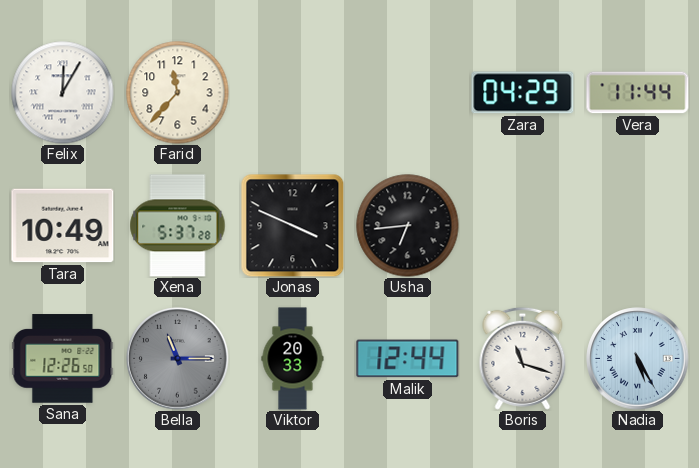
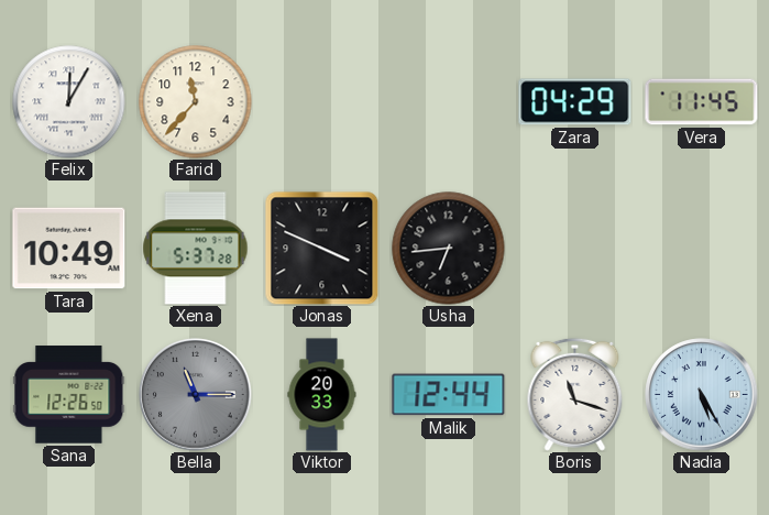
Vera: 11:44 -> 11:45 (702, 102)
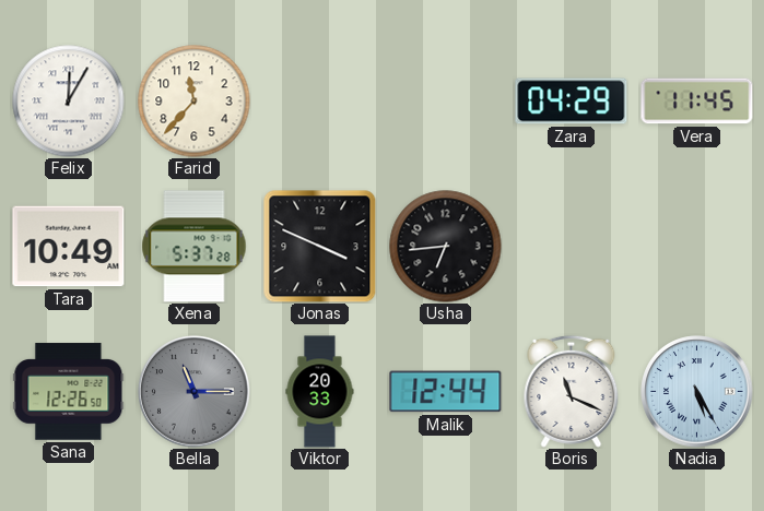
Boris: 11:18 -> 11:19 (572, 391)
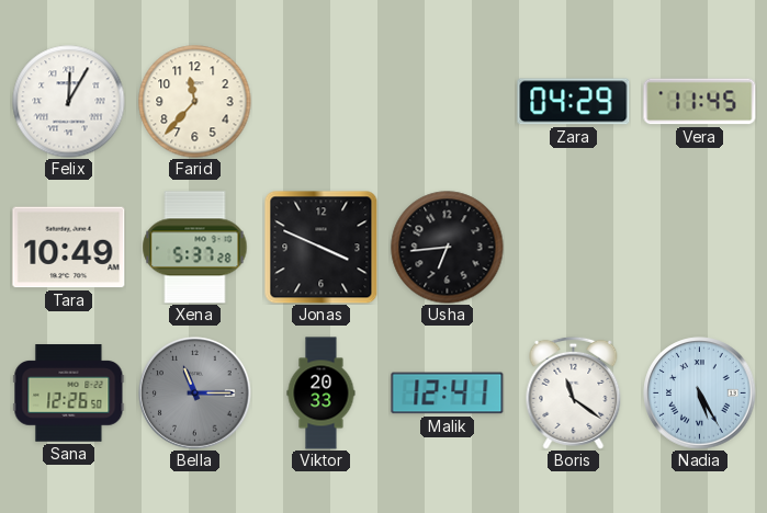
Malik: 12:44 -> 12:41 (448, 394)
Boris: 11:19 -> 11:21 (574, 392)
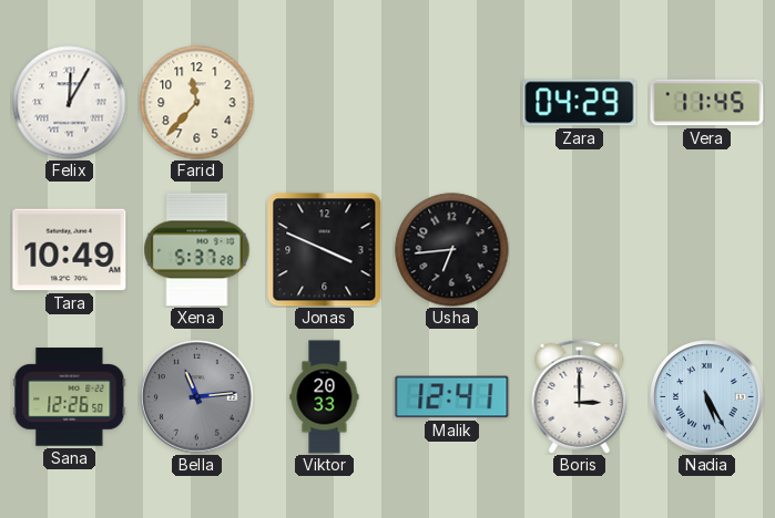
Bella: 11:15 -> 11:14 (197, 397)
Boris: 11:21 -> 3:00 (580, 396)
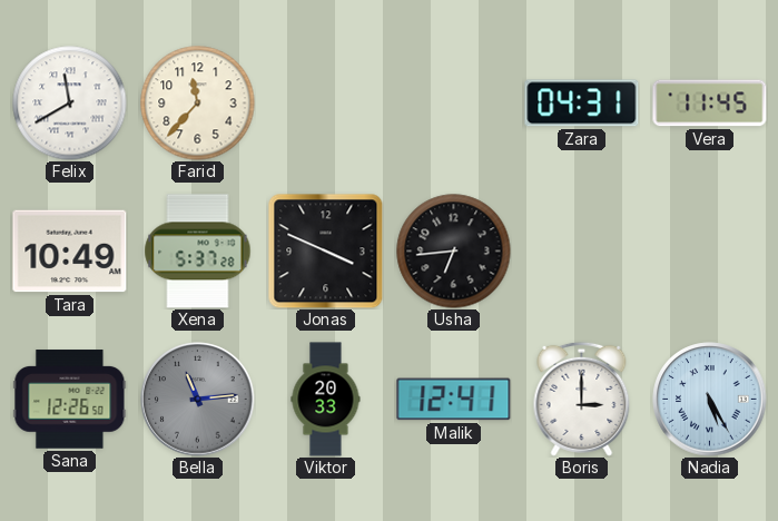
Felix: 12:05 -> 11:40 (70, 104)
Zara: 04:29 -> 04:31 (582, 104)
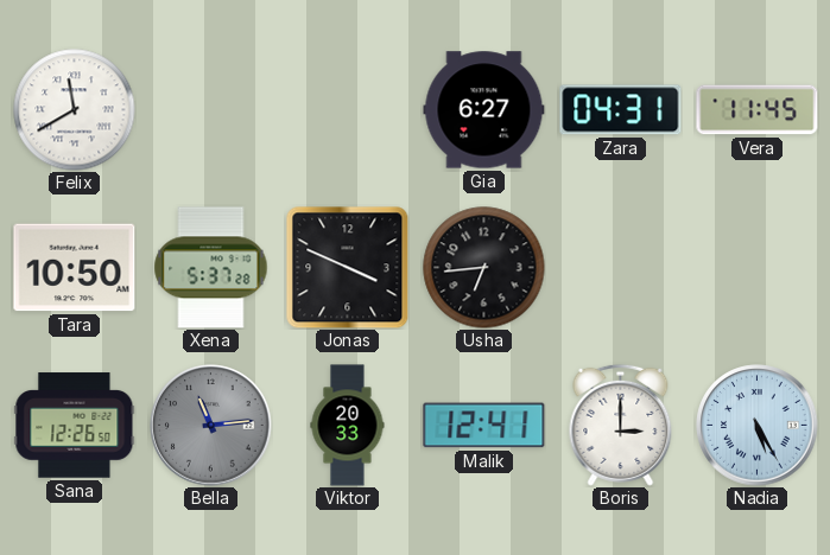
Farid: 11:37 -> none (198, 104)
Gia: none -> 6:27 (484, 110)
Tara: 10:49 -> 10:50 (75, 268)
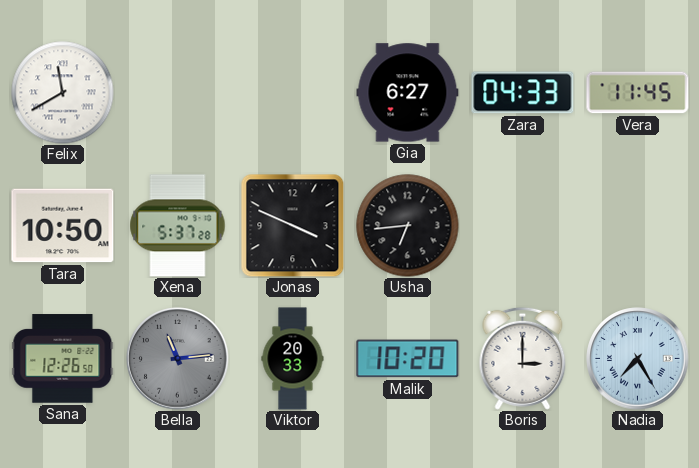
Zara: 04:31 -> 04:33 (523, 93)
Malik: 12:41 -> 10:20 (408, 359)
Nadia: 5:25 -> 7:25 (638, 359)
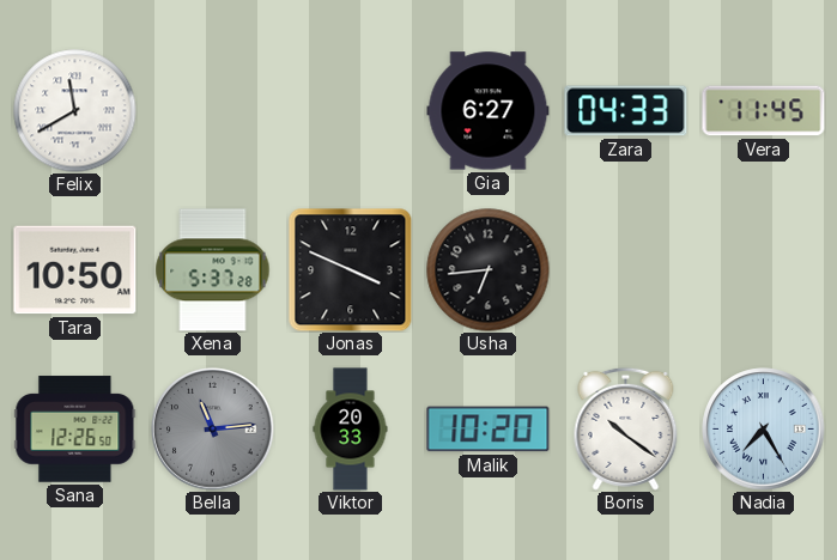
Boris: 3:00 -> 10:21 (626, 428)
